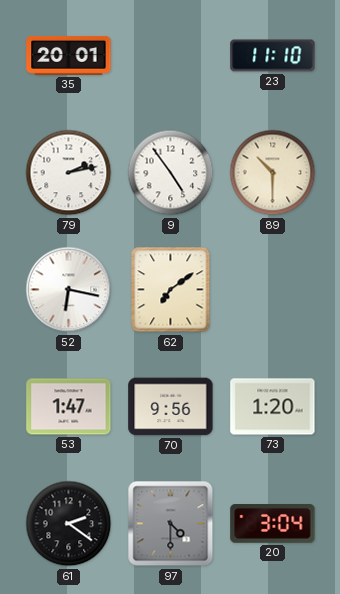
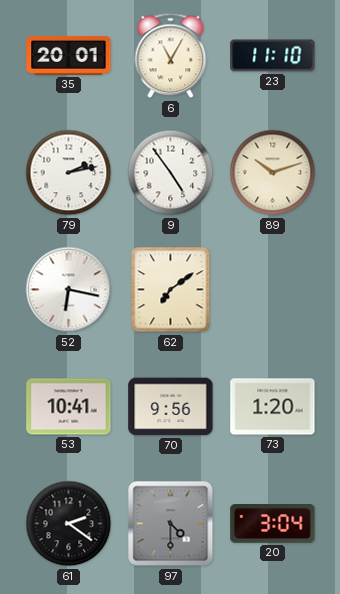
6: none -> 11:05 (171, 56)
89: 10:30 -> 10:12 (273, 173)
53: 1:47 -> 10:41 (69, 407)
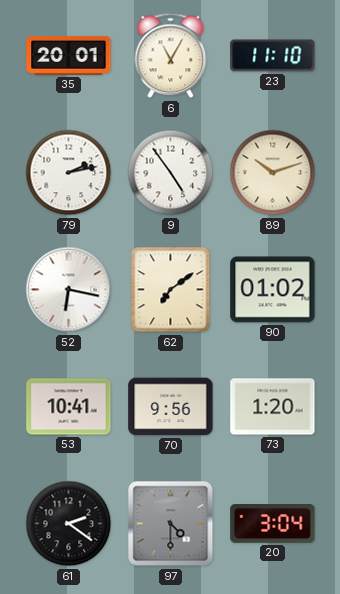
90: none -> 01:02 (273, 290)
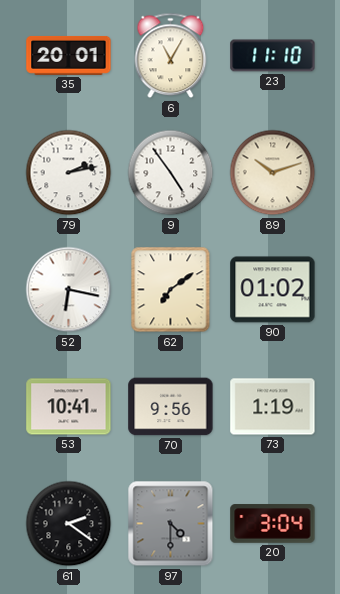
73: 1:20 -> 1:19 (273, 407)
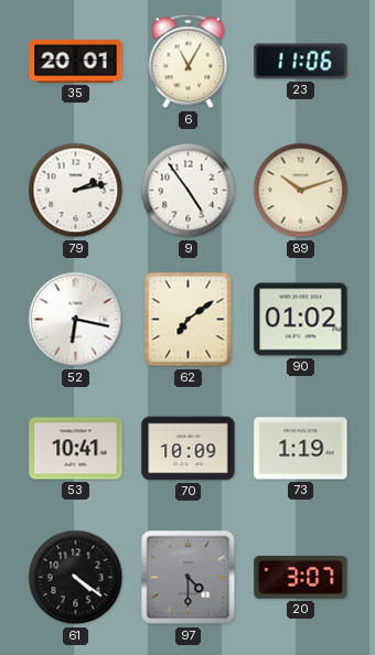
23: 11:10 -> 11:06 (301, 62)
70: 9:56 -> 10:09 (189, 449)
61: 2:21 -> 4:21 (76, 578)
20: 3:04 -> 3:07 (301, 578)
